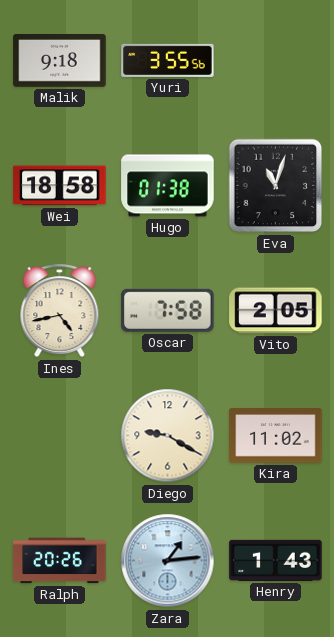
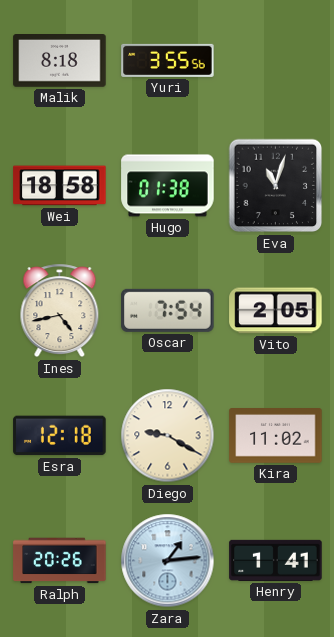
Malik: 9:18 -> 8:18 (60, 61)
Oscar: 7:58 -> 7:54 (168, 310)
Esra: none -> 12:18 (60, 436)
Henry: 1:43 -> 1:41 (276, 560)
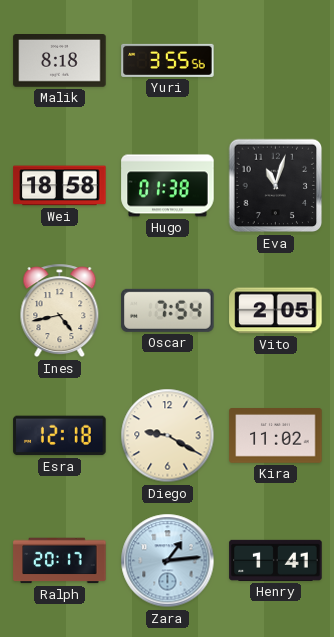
Ralph: 20:26 -> 20:17 (60, 561)
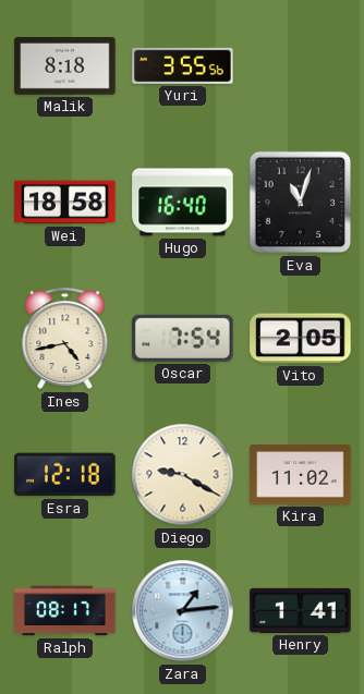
Hugo: 01:38 -> 16:40 (183, 203)
Ralph: 20:17 -> 08:17 (65, 611)
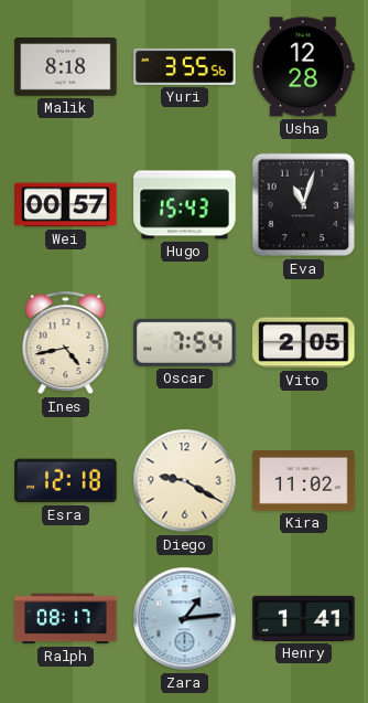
Usha: none -> 12:28 (303, 67)
Wei: 18:58 -> 00:57 (66, 205)
Hugo: 16:40 -> 15:43 (185, 205)
